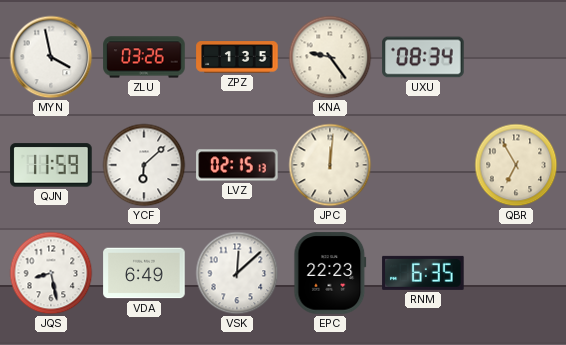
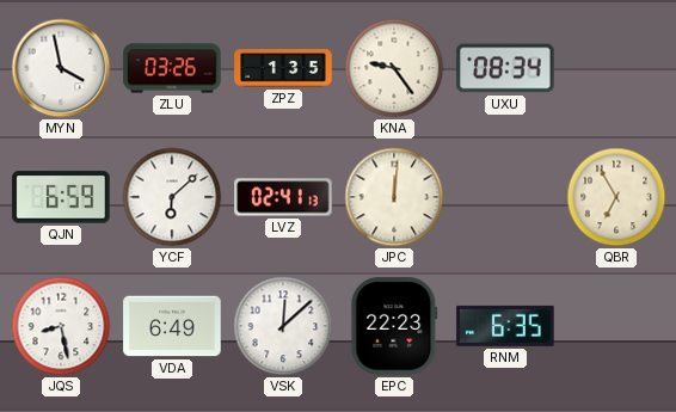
QJN: 11:59 -> 6:59 (61, 197)
LVZ: 02:15 -> 02:41 (283, 197)
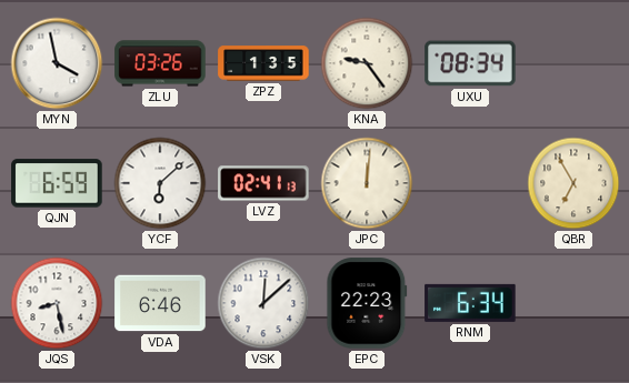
VDA: 6:49 -> 6:46 (160, 303)
RNM: 6:35 -> 6:34 (470, 303)
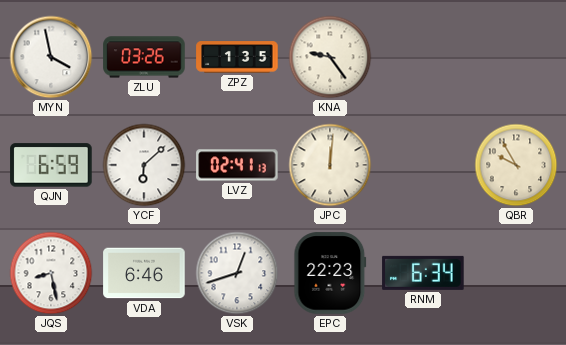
UXU: 08:34 -> none (470, 63)
QBR: 6:55 -> 9:55 (516, 165)
VSK: 12:08 -> 12:42 (237, 273)
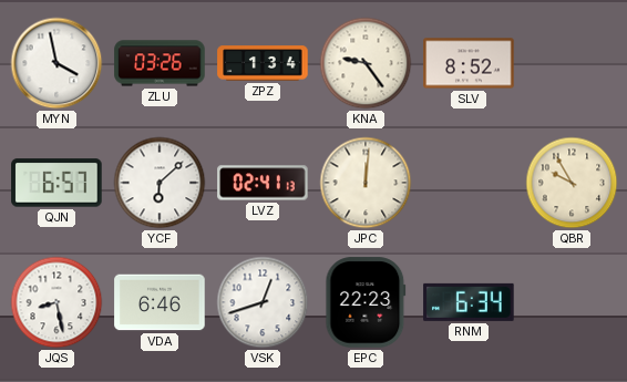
ZPZ: 1:35 -> 1:34 (263, 63)
SLV: none -> 8:52 (469, 63)
QJN: 6:59 -> 6:57 (56, 183)
